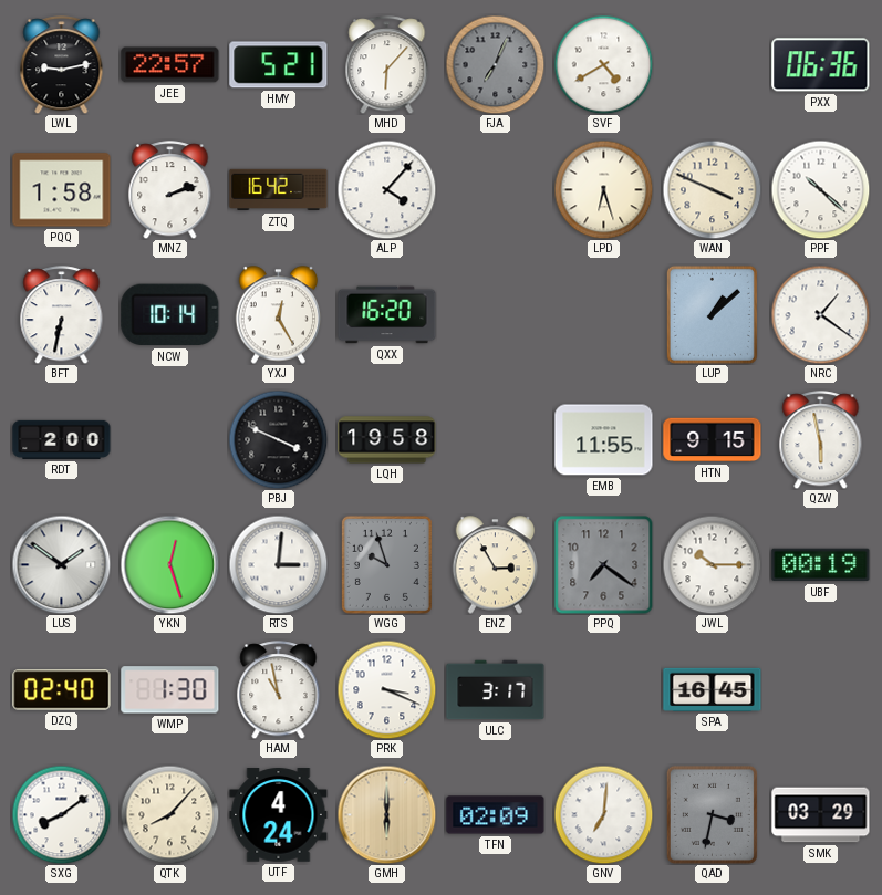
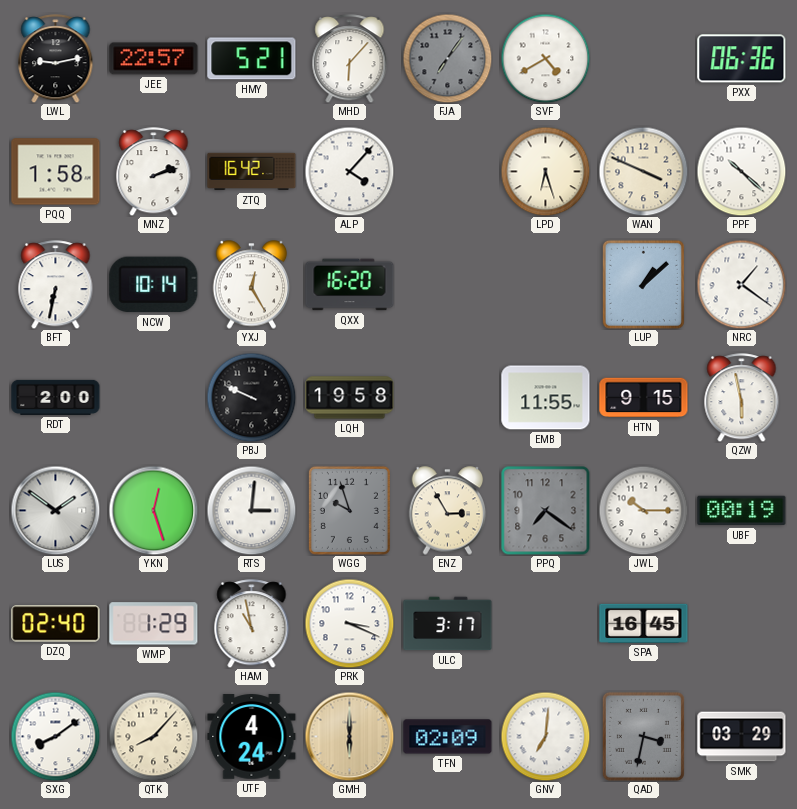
FJA: 7:04 -> 7:06 (447, 58)
PBJ: 3:49 -> 9:49 (251, 397)
WMP: 1:30 -> 1:29 (154, 624)
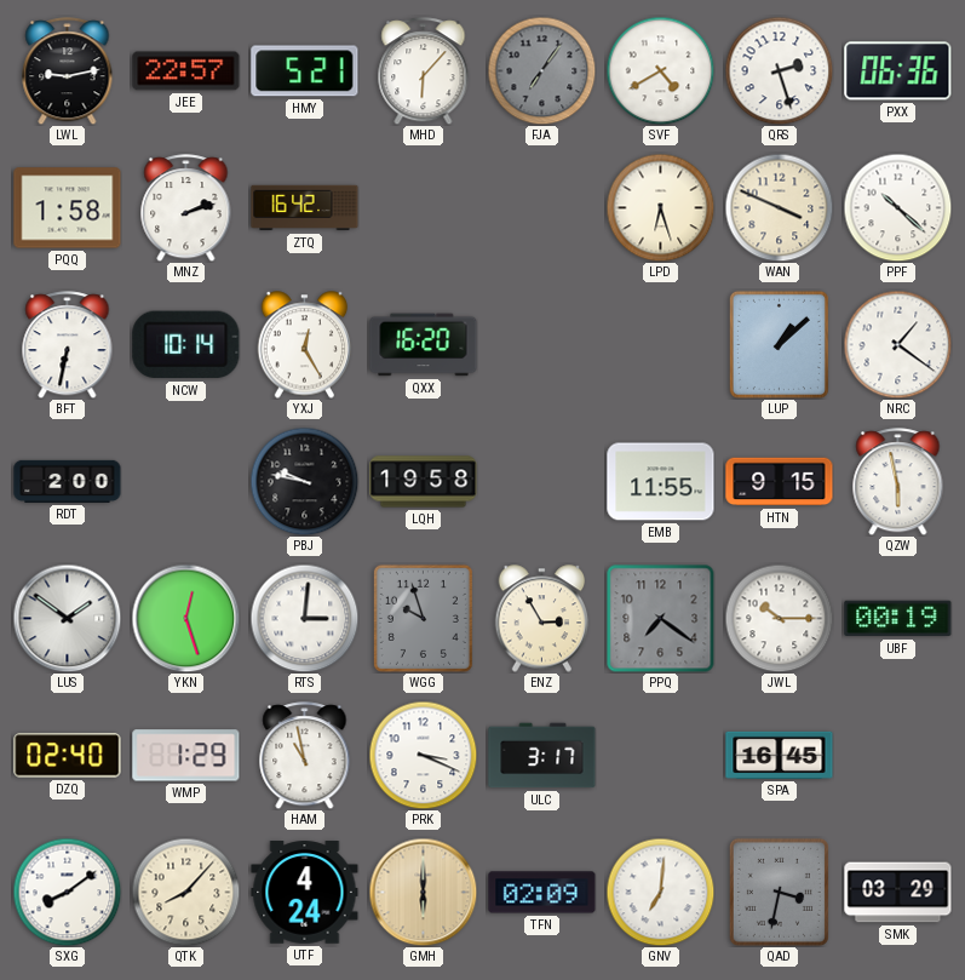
QRS: none -> 2:27 (779, 70)
ALP: 4:07 -> none (349, 171)
PBJ: 9:49 -> 9:47 (304, 481)
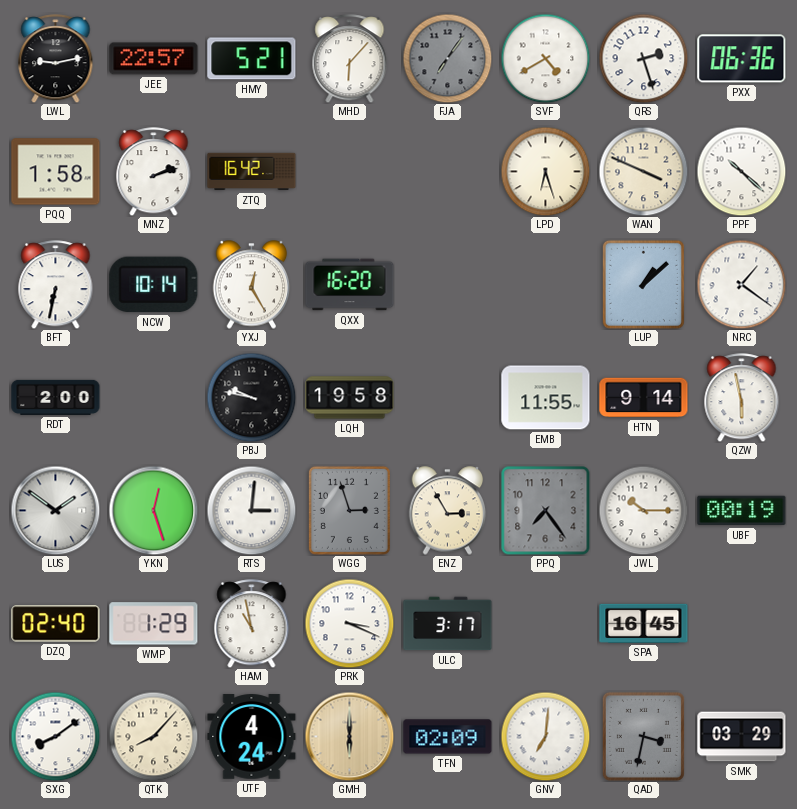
HTN: 9:15 -> 9:14 (644, 398)
WGG: 9:57 -> 2:57 (349, 510)
PPQ: 7:21 -> 7:24 (545, 510)
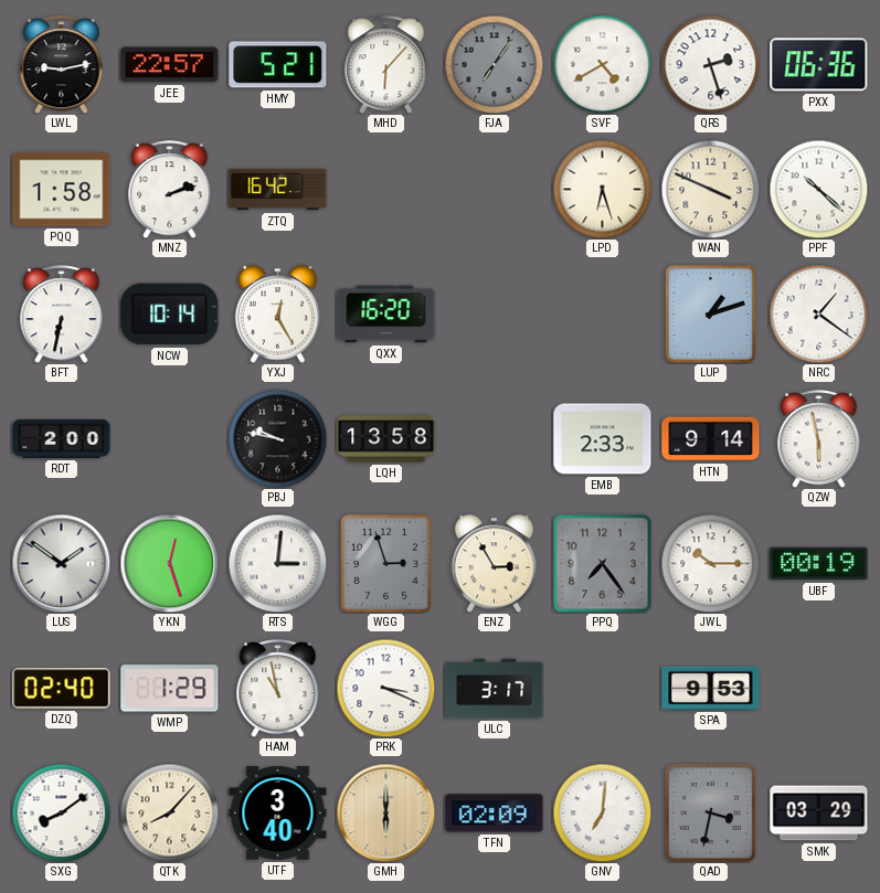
LUP: 1:08 -> 1:12 (710, 313)
LQH: 19:58 -> 13:58 (386, 439)
EMB: 11:55 -> 2:33 (603, 439)
SPA: 16:45 -> 9:53 (711, 688)
UTF: 4:24 -> 3:40 (278, 814)
